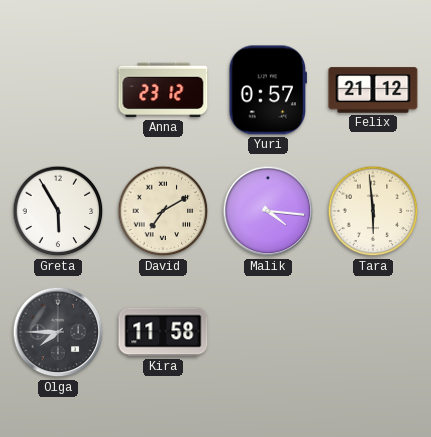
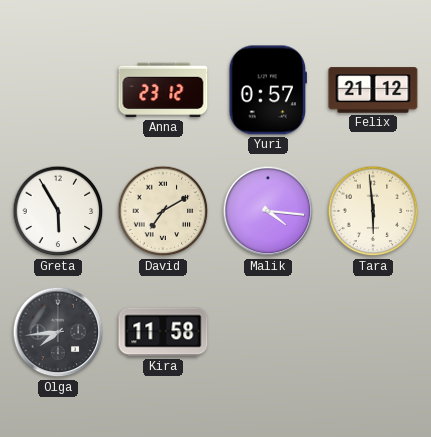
Olga: 7:45 -> 7:44 (58, 332)
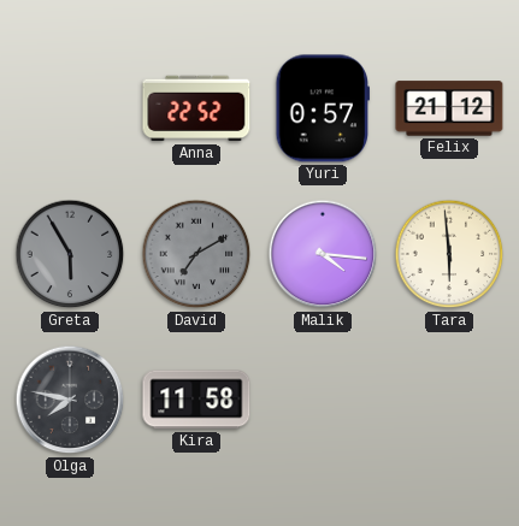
Anna: 23:12 -> 22:52 (196, 108)
Greta dial: white -> grey (70, 254)
David dial: cream -> grey (196, 254)
Olga: 7:44 -> 7:47 (70, 400)
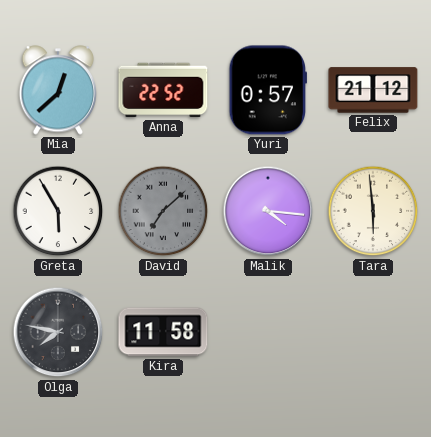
Mia: none -> 12:38 (58, 90)
Greta dial: grey -> white (58, 211)
David: 7:10 -> 7:08 (163, 211)
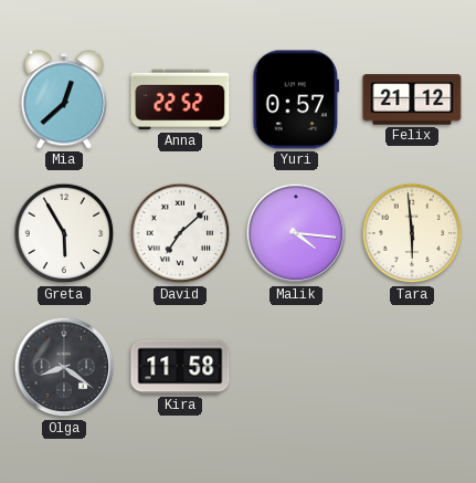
David dial: grey -> white (180, 233)
Olga: 7:47 -> 8:21 (64, 367)
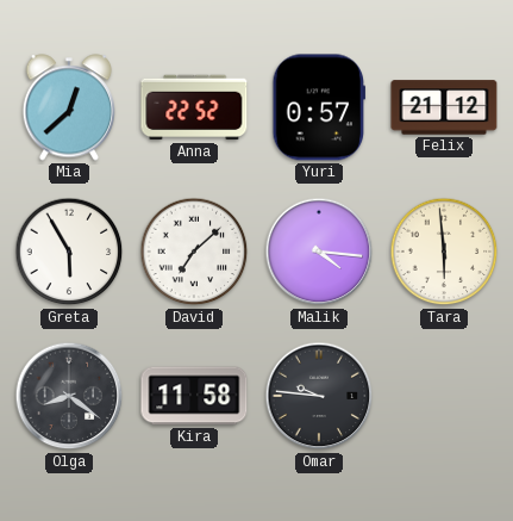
Omar: none -> 9:46 (319, 396)
